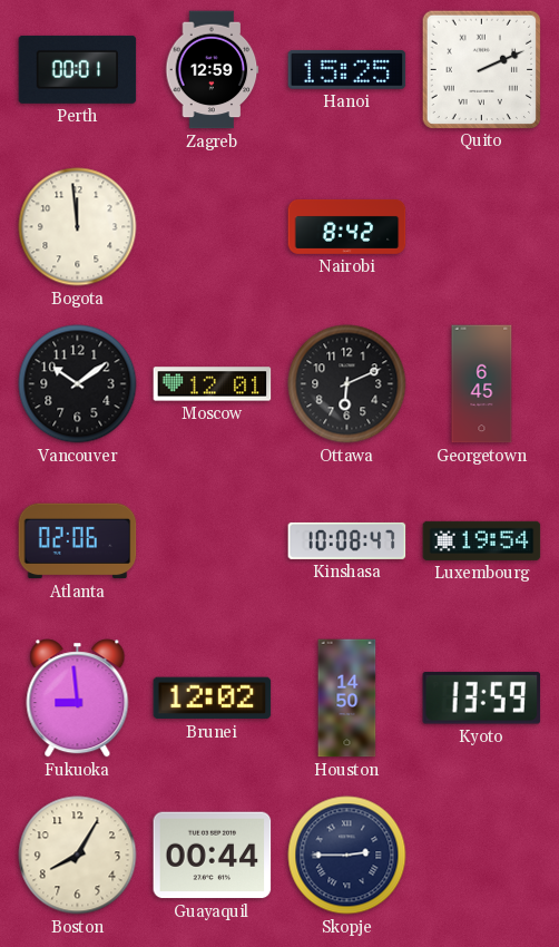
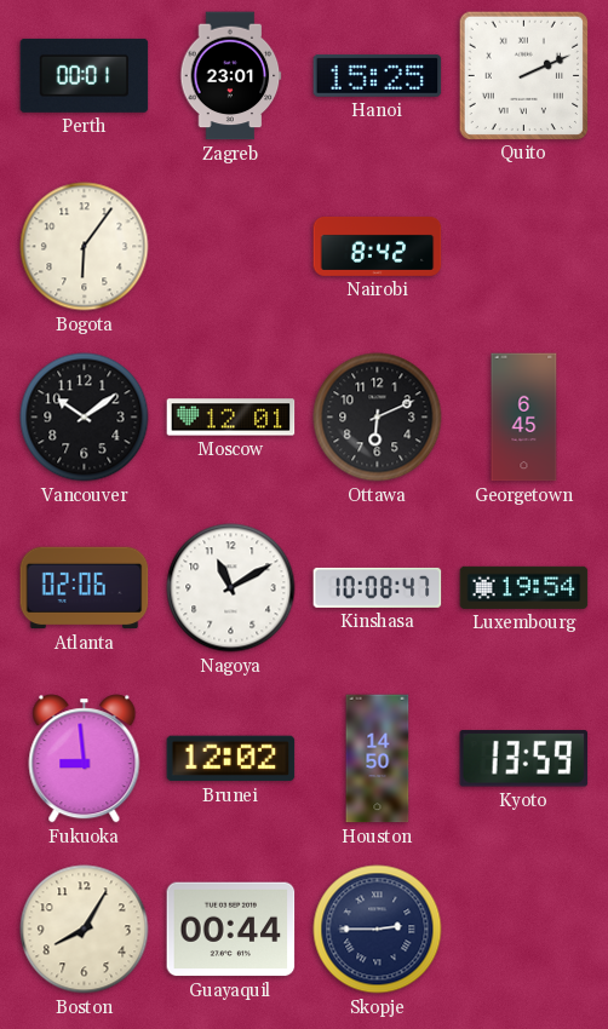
Zagreb: 12:59 -> 23:01 (231, 76)
Bogota: 11:59 -> 6:06 (85, 247)
Nagoya: none -> 11:10 (231, 588)
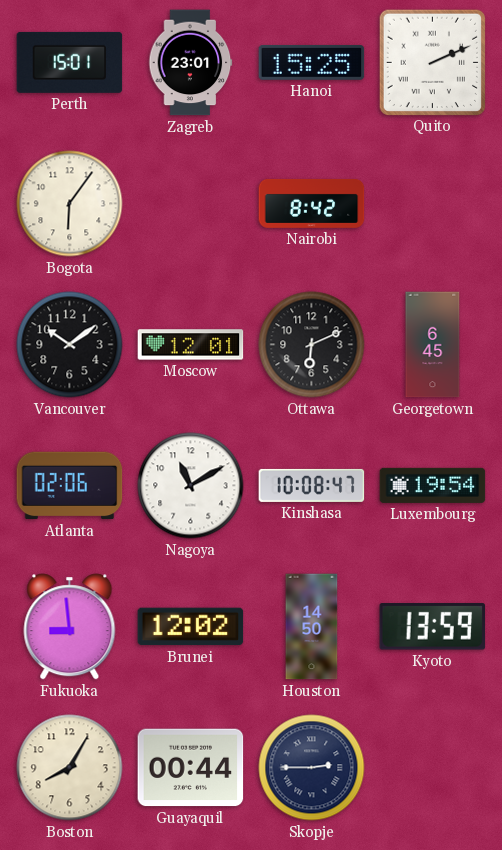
Perth: 00:01 -> 15:01 (70, 62)
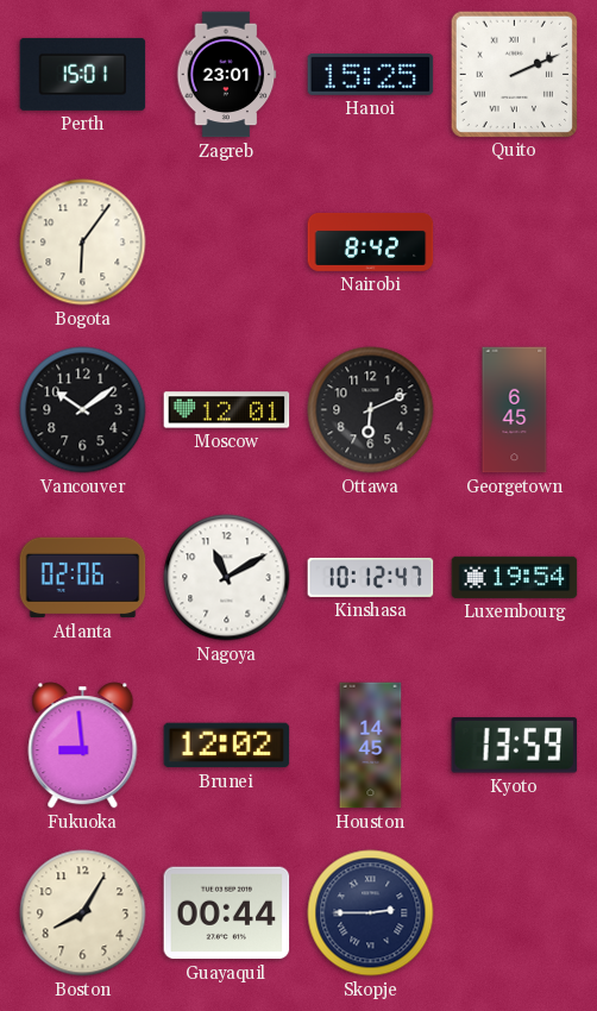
Kinshasa: 10:08 -> 10:12 (371, 577)
Houston: 14:50 -> 14:45 (371, 746)
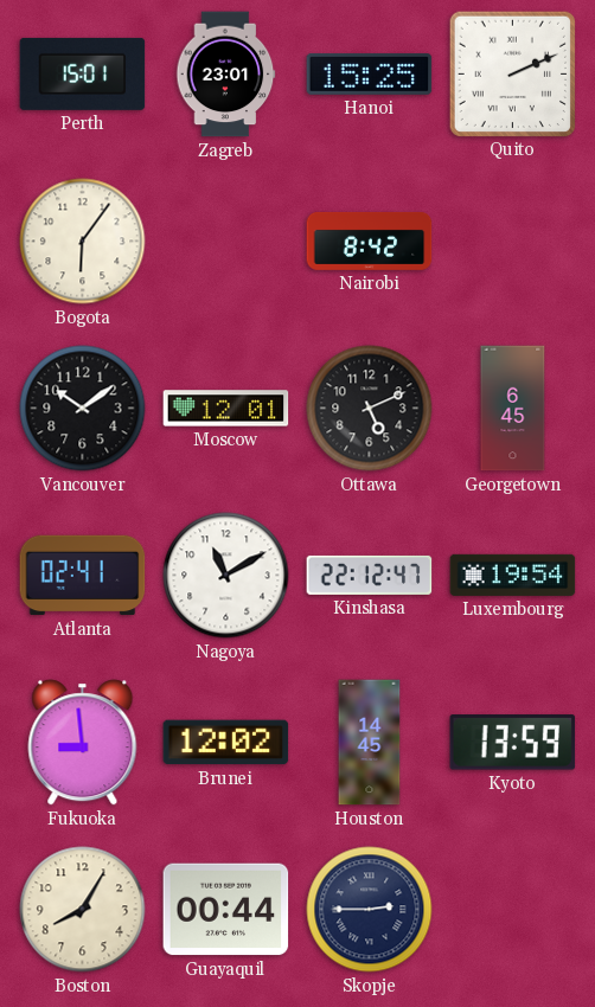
Ottawa: 6:11 -> 5:11 (370, 409)
Atlanta: 02:06 -> 02:41 (83, 576)
Kinshasa: 10:12 -> 22:12 (370, 575)
